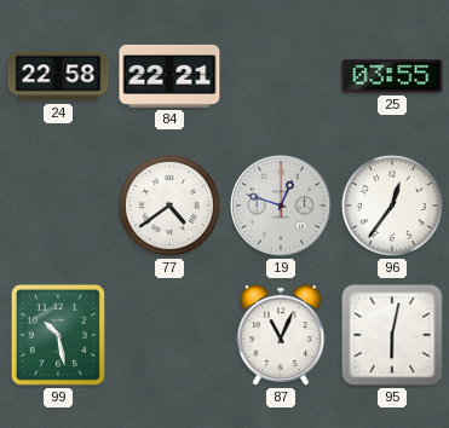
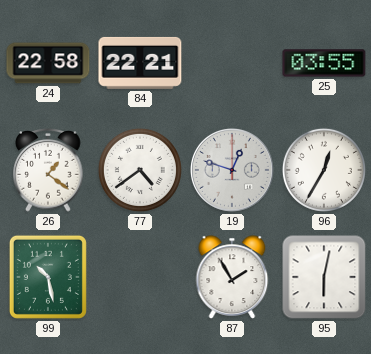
26: none -> 1:21 (48, 171)
96: 12:36 -> 12:35 (324, 170)
87: 11:04 -> 1:55 (232, 277)
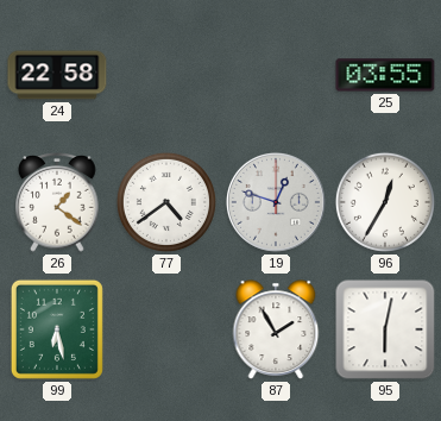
84: 22:21 -> none (140, 63)
99: 10:28 -> 6:28 (57, 329)
